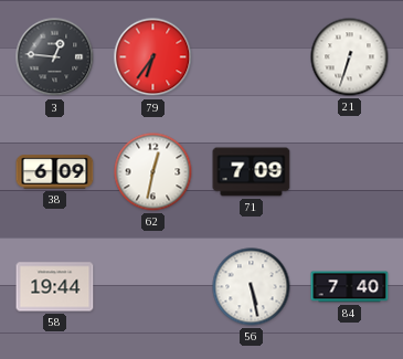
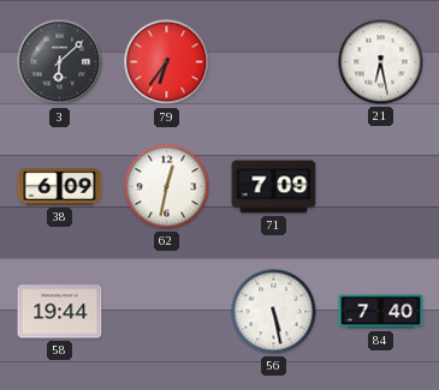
3: 12:46 -> 6:08 (60, 62)
21: 6:33 -> 6:28 (381, 62)
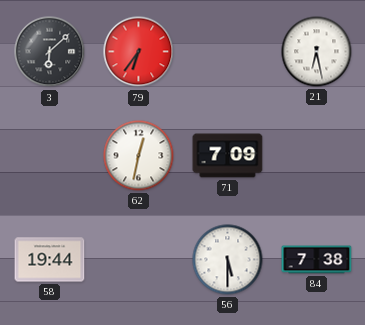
38: 6:09 -> none (60, 187)
56: 5:28 -> 5:30 (228, 260)
84: 7:40 -> 7:38 (317, 260)
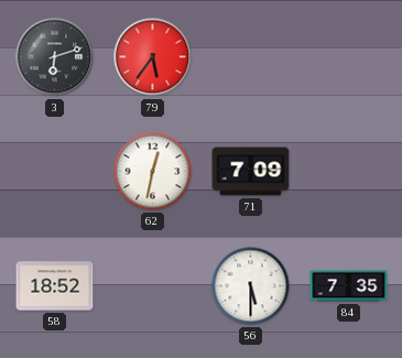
3: 6:08 -> 6:12 (55, 57)
79: 6:36 -> 5:36 (153, 57)
21: 6:28 -> none (317, 52)
58: 19:44 -> 18:52 (55, 286)
84: 7:38 -> 7:35 (349, 286)
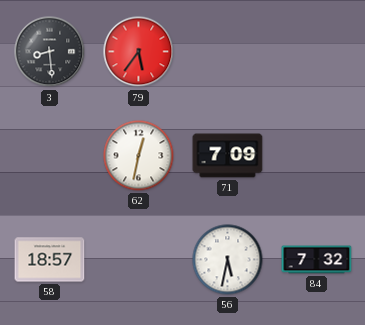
3: 6:12 -> 8:29 (50, 52)
58: 18:52 -> 18:57 (50, 260)
56: 5:30 -> 5:32 (228, 260)
84: 7:35 -> 7:32 (317, 260)
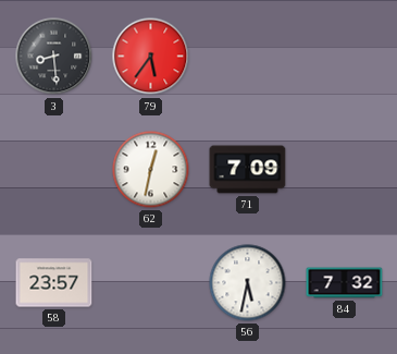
58: 18:57 -> 23:57 (54, 283)
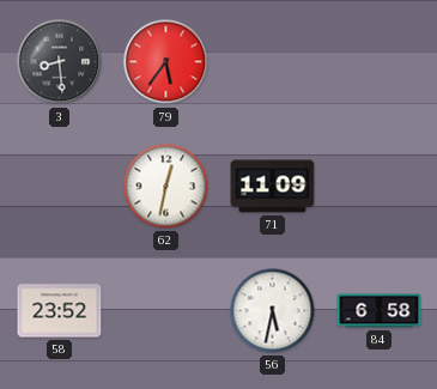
71: 7:09 -> 11:09 (273, 187)
58: 23:57 -> 23:52 (60, 311)
84: 7:32 -> 6:58 (380, 311)
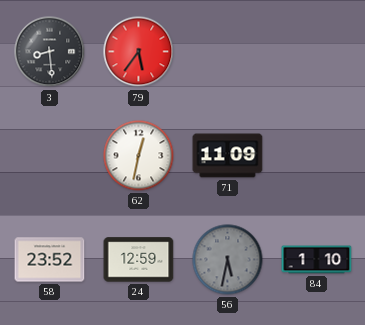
24: none -> 12:59 (139, 260)
56 dial: white -> grey (228, 260)
84: 6:58 -> 1:10 (317, 260)
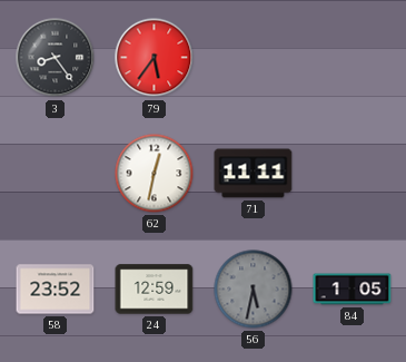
3: 8:29 -> 8:24 (56, 58)
71: 11:09 -> 11:11 (254, 174)
84: 1:10 -> 1:05 (353, 290)
